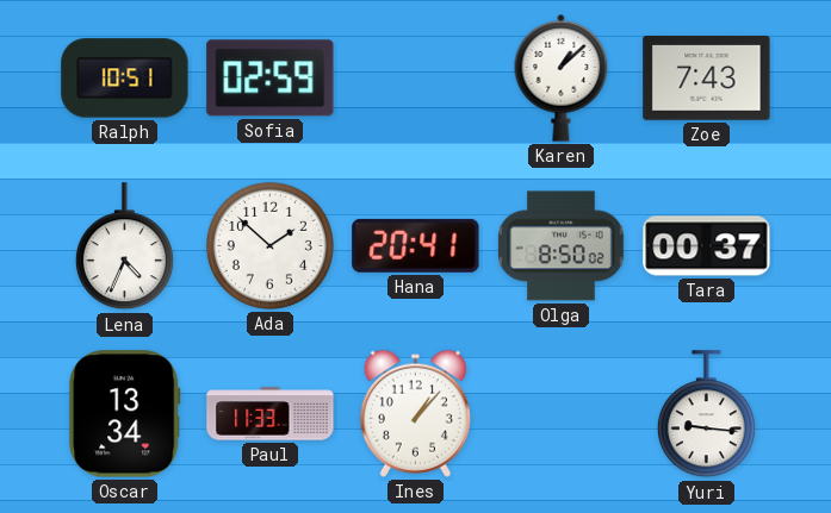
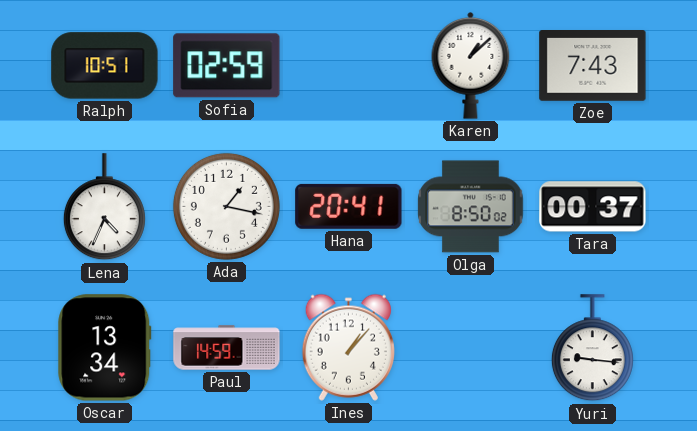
Ada: 1:52 -> 1:17 (226, 206)
Paul: 11:33 -> 14:59 (227, 348)
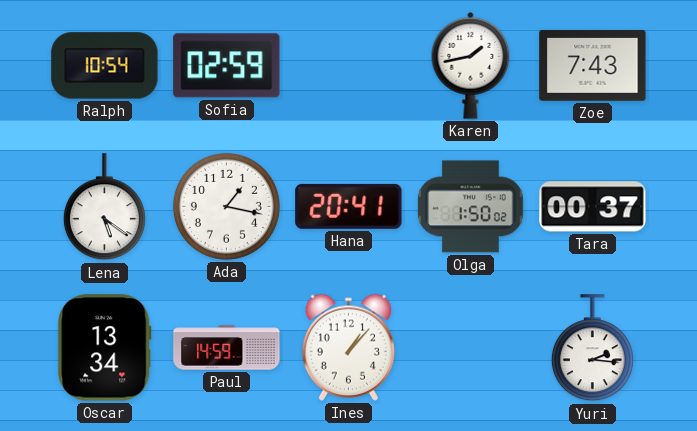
Ralph: 10:51 -> 10:54 (105, 66)
Karen: 1:08 -> 1:43 (471, 65)
Lena: 4:34 -> 5:21 (104, 207)
Olga: 8:50 -> 1:50 (471, 207)
Yuri: 9:16 -> 2:16 (592, 348)
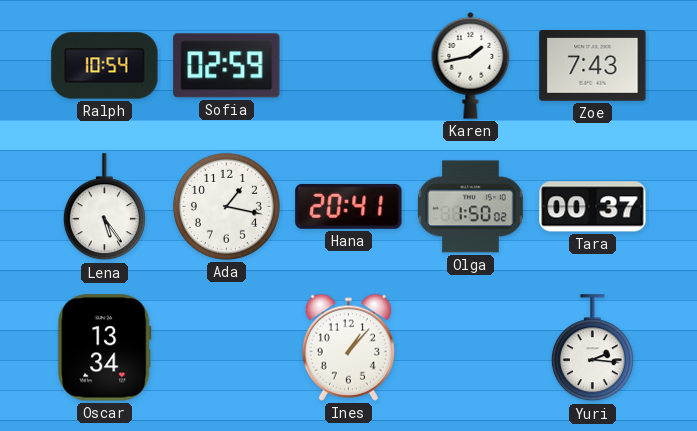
Lena: 5:21 -> 5:24 (104, 207)
Paul: 14:59 -> none (227, 348)
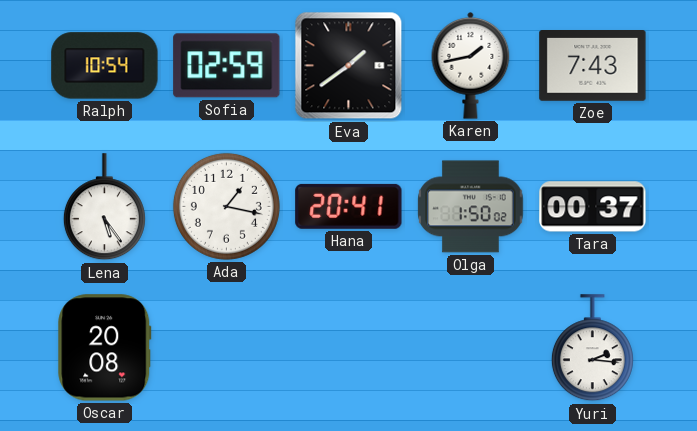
Eva: none -> 1:39 (349, 66)
Oscar: 13:34 -> 20:08 (105, 348)
Ines: 1:07 -> none (348, 347)
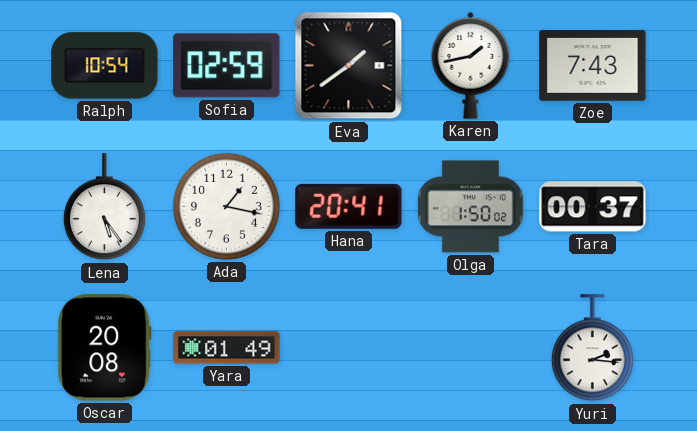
Yara: none -> 01:49 (227, 348)
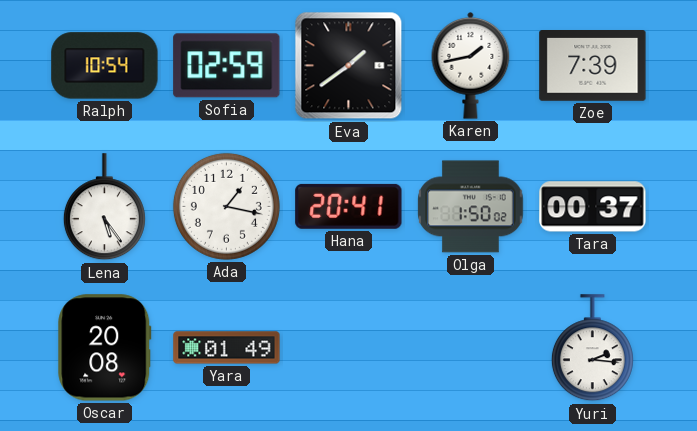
Zoe: 7:43 -> 7:39 (593, 66)
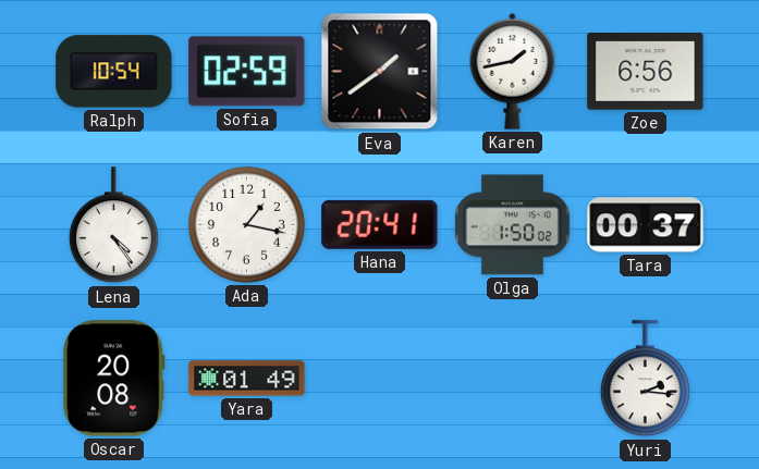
Zoe: 7:39 -> 6:56 (646, 72)
Lena: 5:24 -> 4:24 (113, 225)
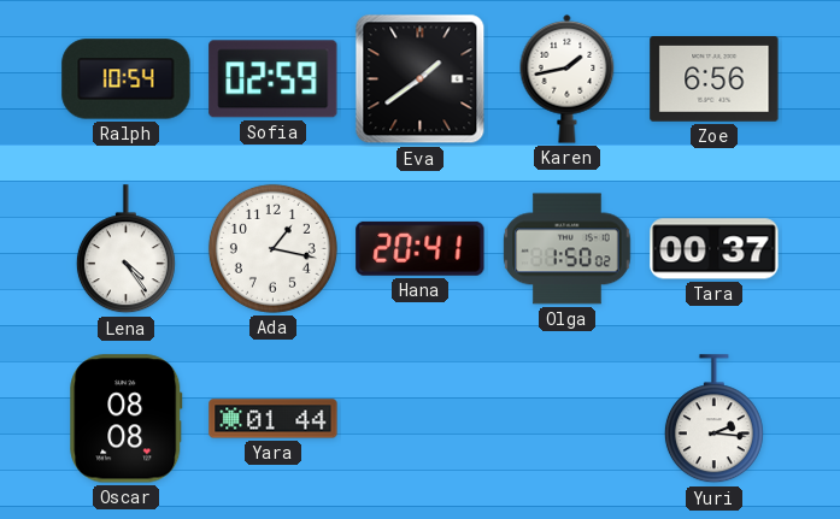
Oscar: 20:08 -> 08:08 (127, 419)
Yara: 01:49 -> 01:44 (274, 419)
